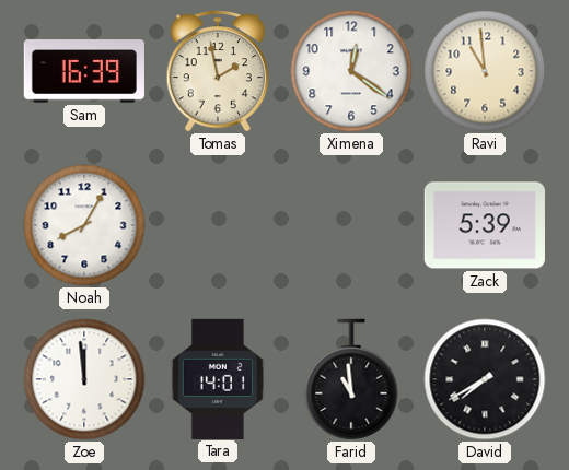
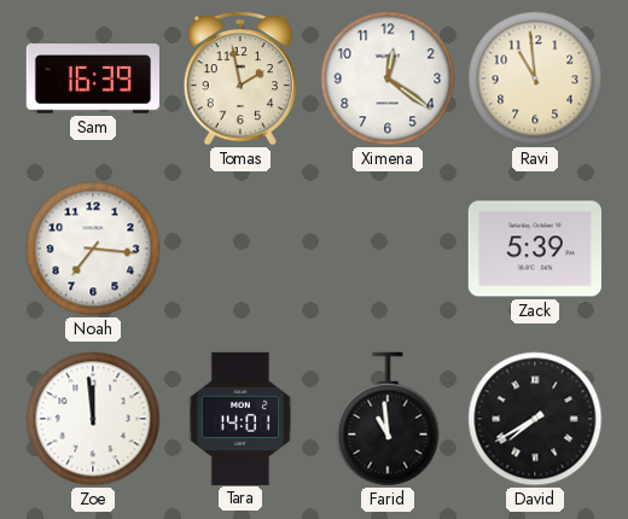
Noah: 8:05 -> 7:16 (93, 249)
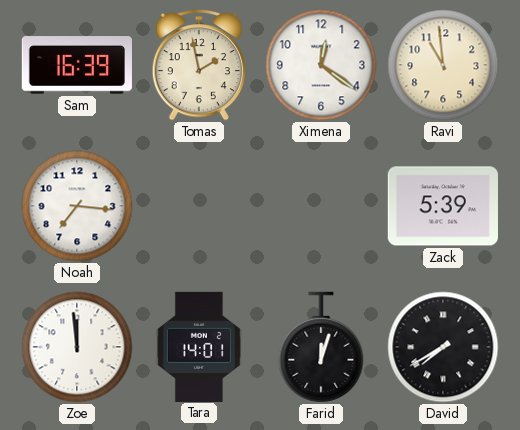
Farid: 10:59 -> 12:03 (321, 347)
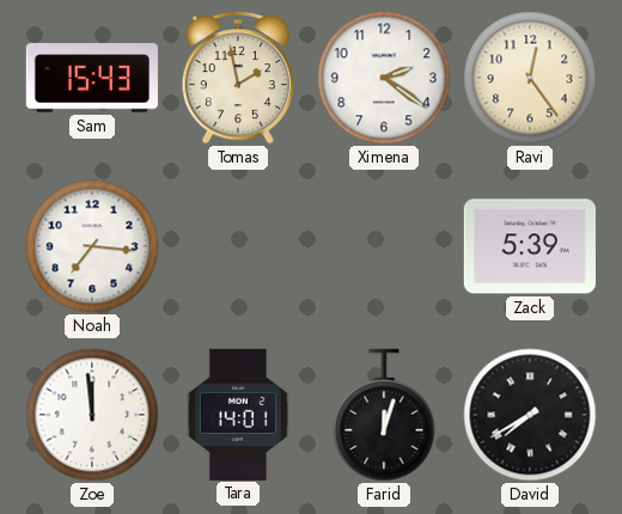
Sam: 16:39 -> 15:43 (92, 78)
Ximena: 12:21 -> 2:21 (384, 78)
Ravi: 10:59 -> 12:24 (530, 78)
